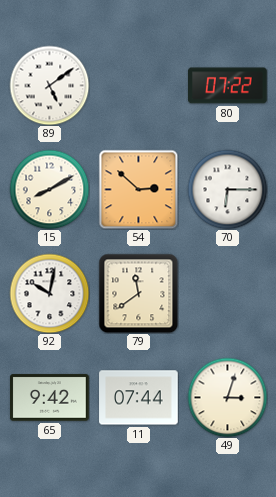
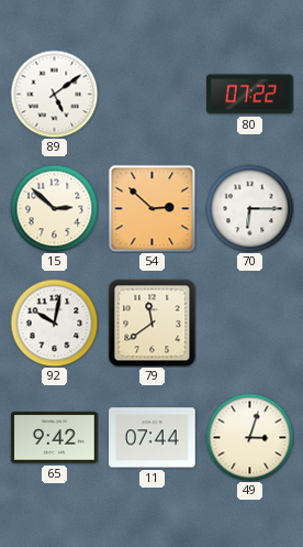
15: 8:10 -> 2:52 (54, 208)
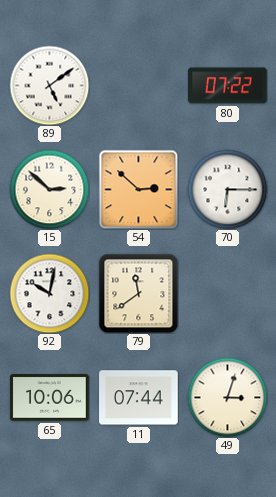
65: 9:42 -> 10:06 (50, 398)
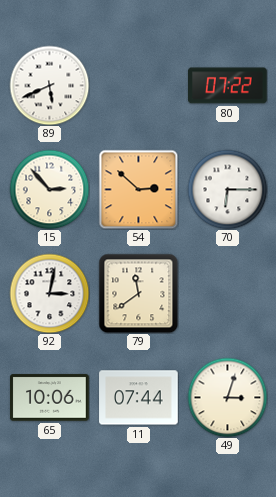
89: 5:09 -> 5:41 (49, 85)
15: 2:52 -> 2:53 (49, 189)
92: 10:02 -> 3:02 (49, 293)
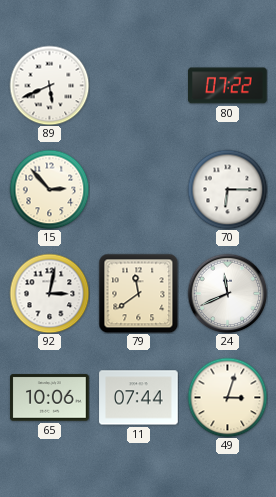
54: 2:52 -> none (138, 189)
24: none -> 11:41 (227, 293)
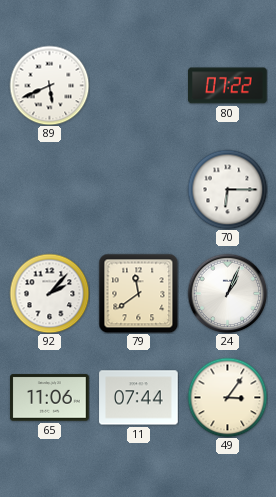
15: 2:53 -> none (49, 189)
92: 3:02 -> 2:07 (49, 293)
24: 11:41 -> 1:04 (227, 293)
65: 10:06 -> 11:06 (50, 398)
49: 3:03 -> 3:06 (227, 397)
